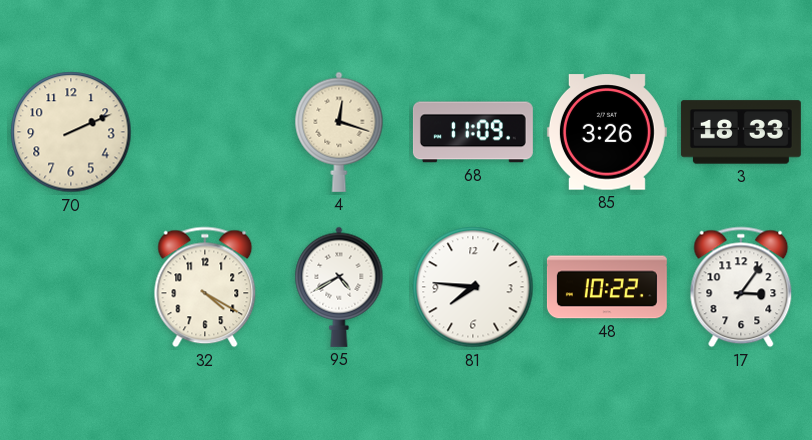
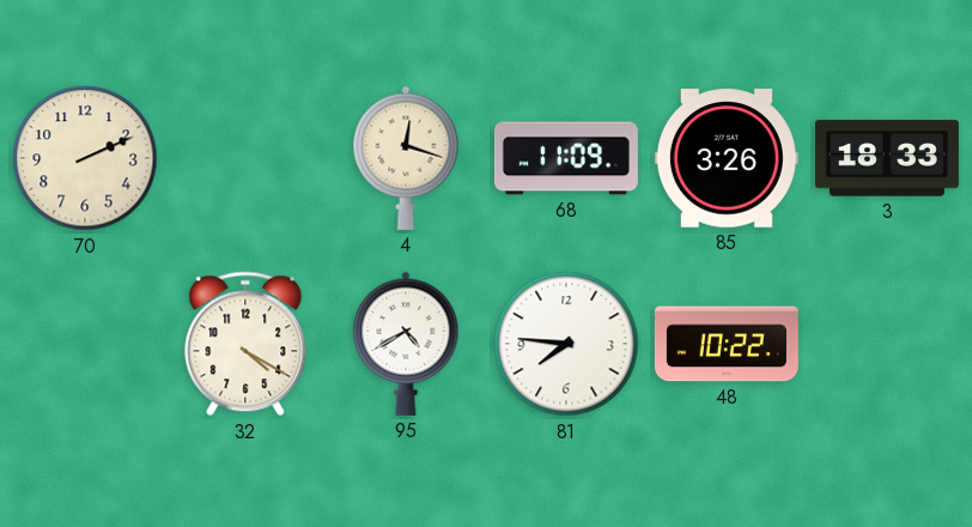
17: 3:06 -> none (741, 287)
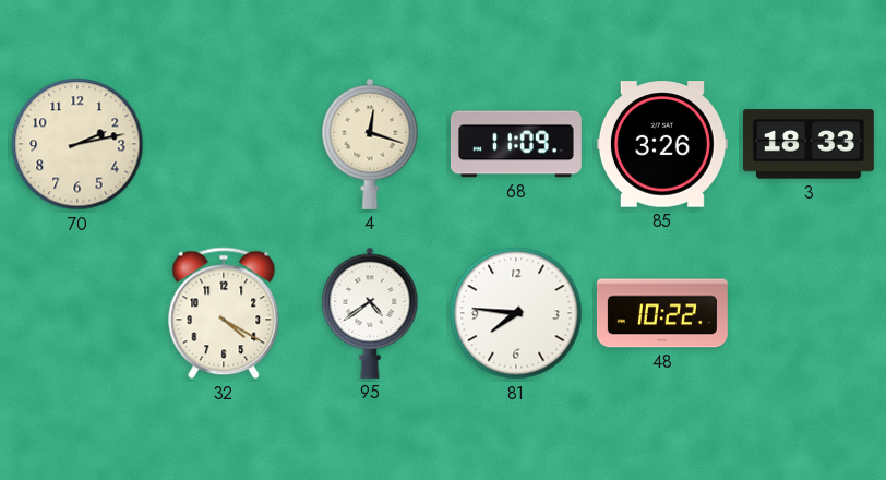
70: 2:11 -> 2:13 (77, 144)
95: 4:40 -> 4:39 (370, 313)
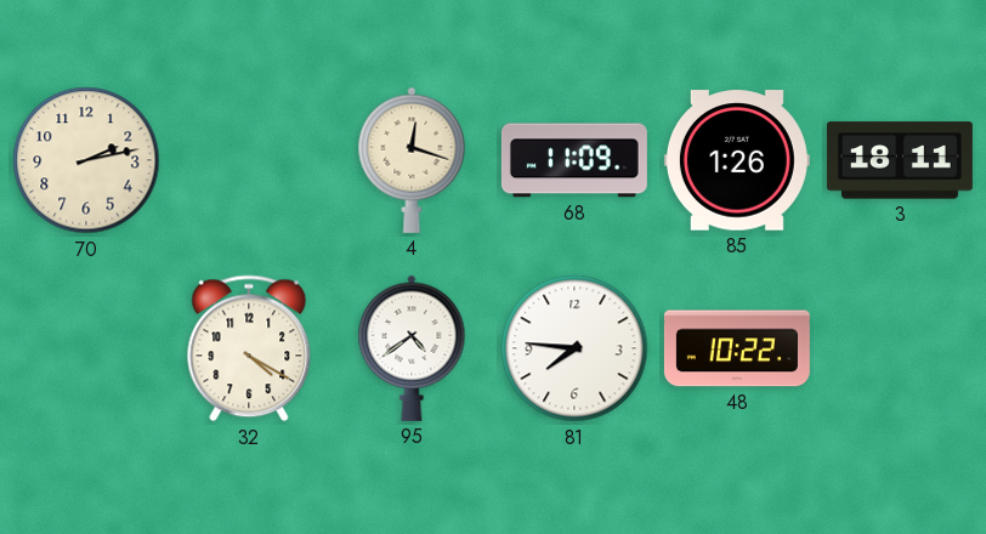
85: 3:26 -> 1:26 (737, 160)
3: 18:33 -> 18:11 (900, 160)
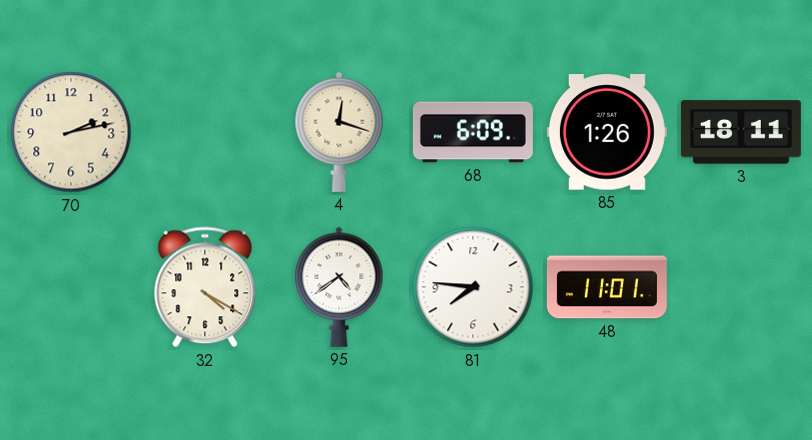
68: 11:09 -> 6:09 (473, 132)
48: 10:22 -> 11:01 (607, 287)
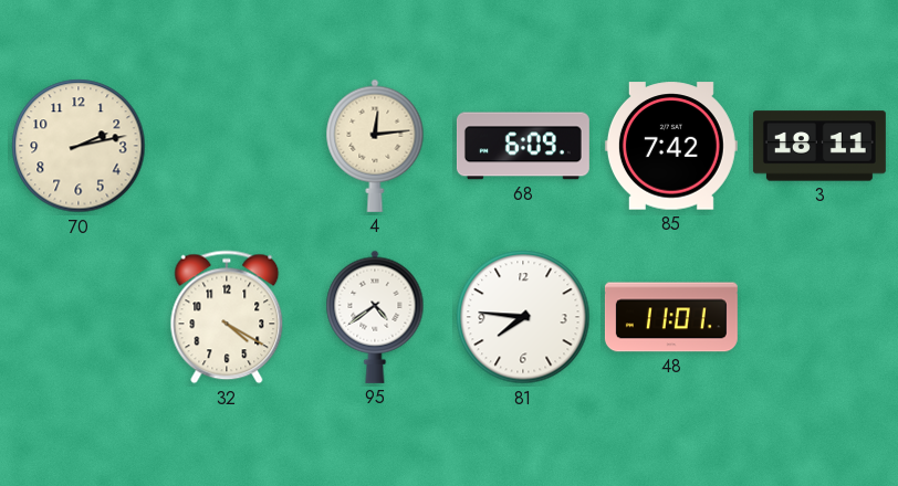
4: 12:18 -> 12:14 (375, 146)
85: 1:26 -> 7:42 (671, 146)
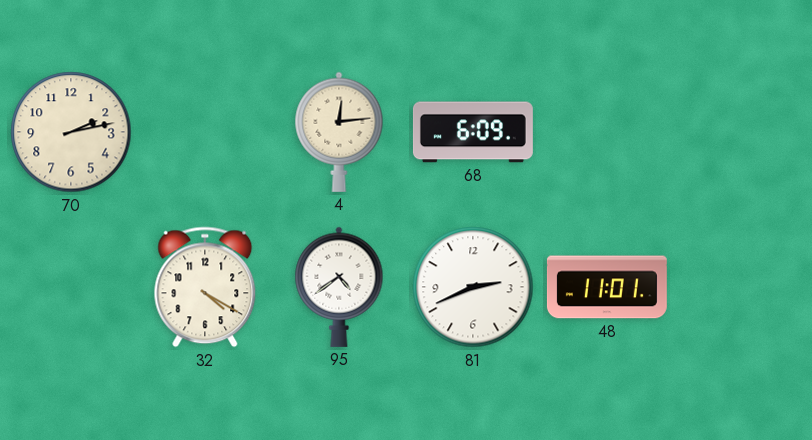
85: 7:42 -> none (671, 146)
3: 18:11 -> none (819, 146)
81: 7:46 -> 2:41 (473, 287)
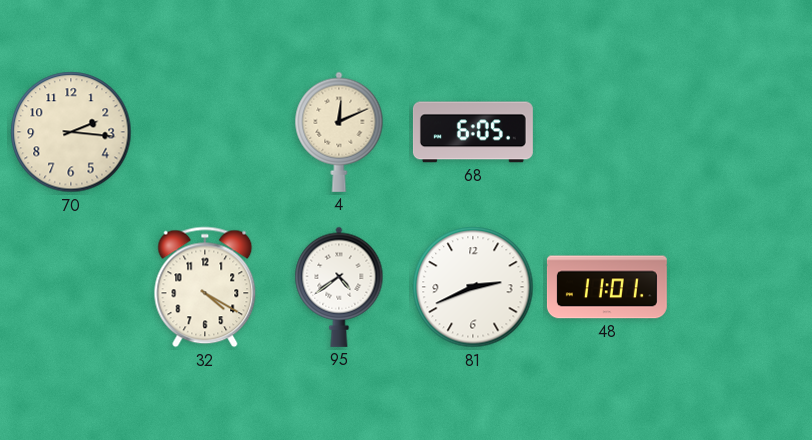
70: 2:13 -> 2:16 (71, 132)
4: 12:14 -> 12:11 (339, 132)
68: 6:09 -> 6:05 (473, 132)
